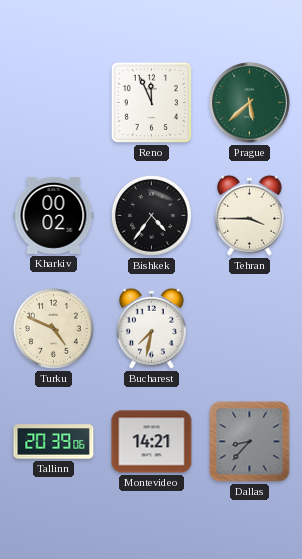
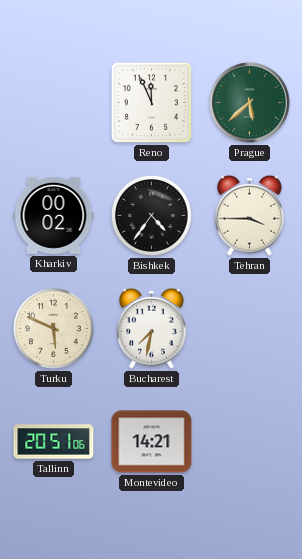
Turku: 4:49 -> 5:49 (53, 328)
Tallinn: 20:39 -> 20:51 (54, 442)
Dallas: 8:37 -> none (250, 442)
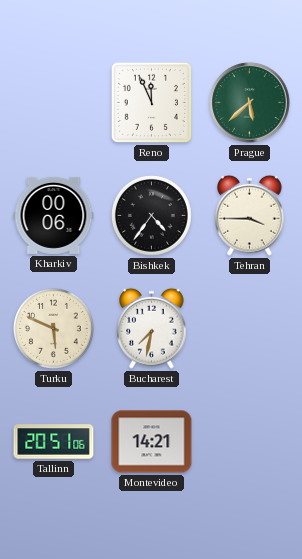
Kharkiv: 00:02 -> 00:06 (54, 215)
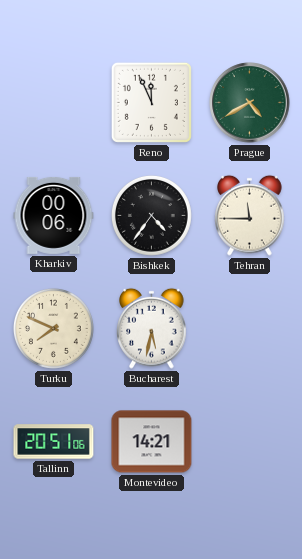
Prague: 5:38 -> 4:40 (250, 103)
Tehran: 3:45 -> 11:45 (250, 215)
Turku: 5:49 -> 7:49 (53, 328)
Bucharest: 7:32 -> 5:32 (152, 328)
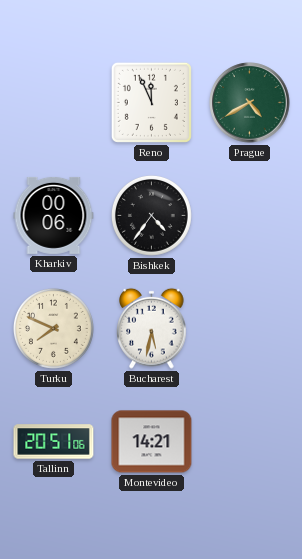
Tehran: 11:45 -> none (250, 215)
